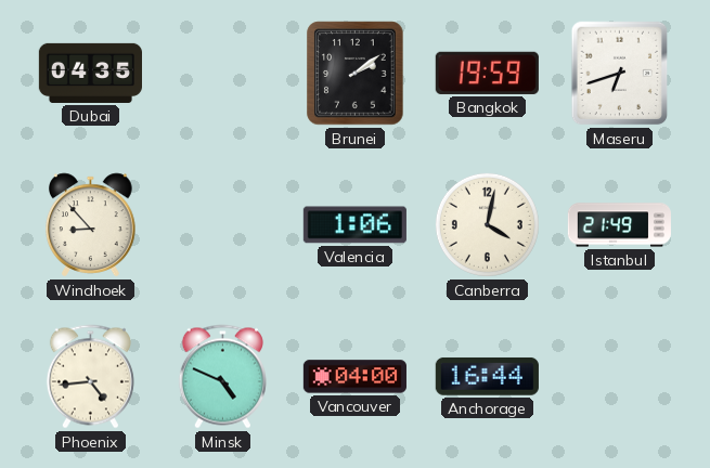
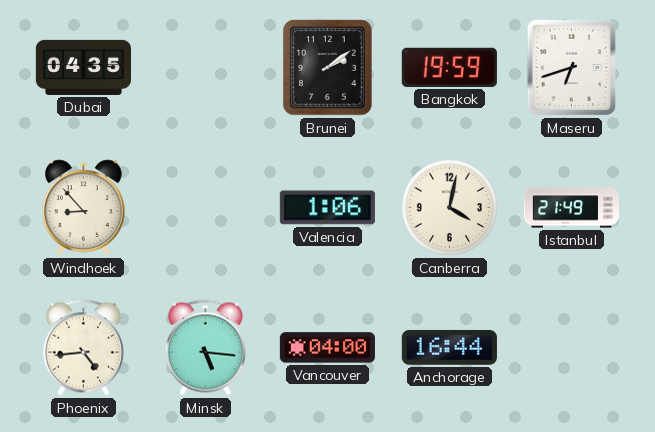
Minsk: 4:49 -> 5:16 (205, 348)
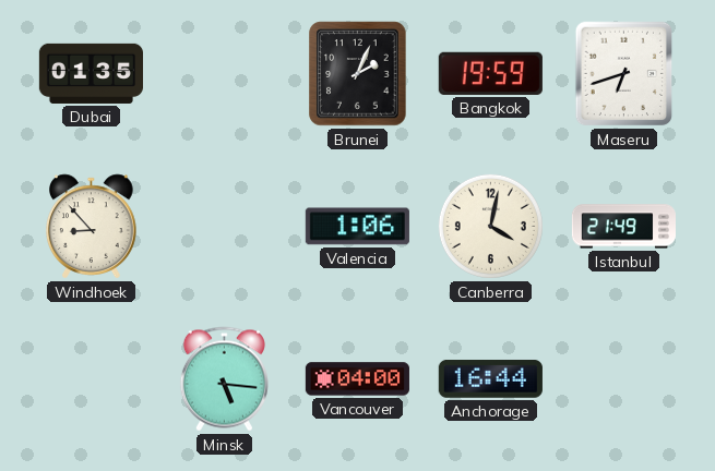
Dubai: 04:35 -> 01:35 (91, 73)
Brunei: 2:09 -> 2:04 (358, 74)
Phoenix: 4:44 -> none (83, 348)
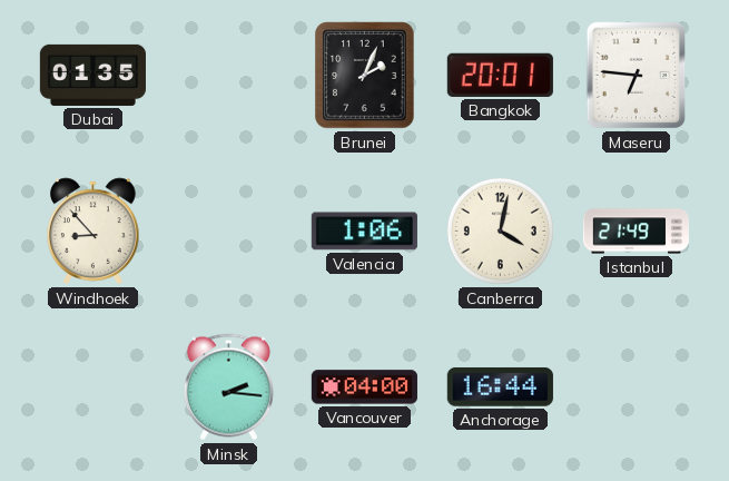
Bangkok: 19:59 -> 20:01 (500, 75)
Maseru: 6:42 -> 6:46 (637, 76)
Minsk: 5:16 -> 2:16 (228, 387)
